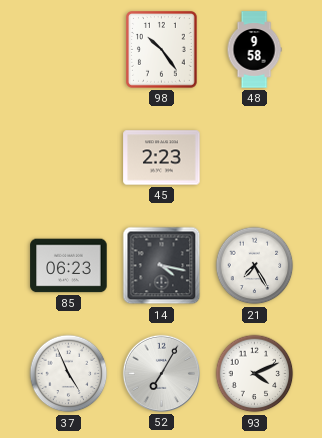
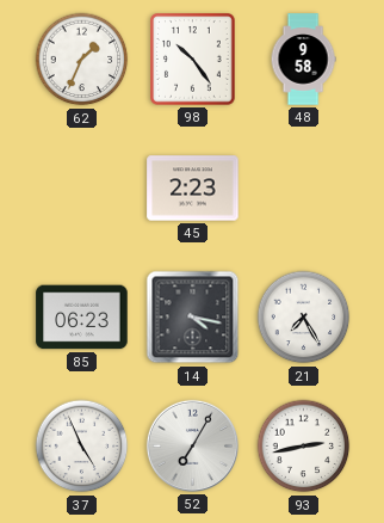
62: none -> 1:34 (82, 60)
93: 4:11 -> 2:43 (304, 447)
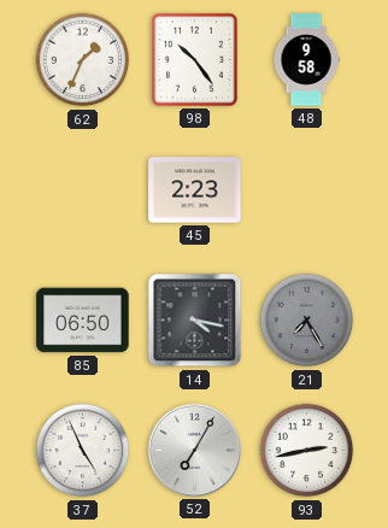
85: 06:23 -> 06:50 (83, 321)
21 dial: white -> grey (307, 321)
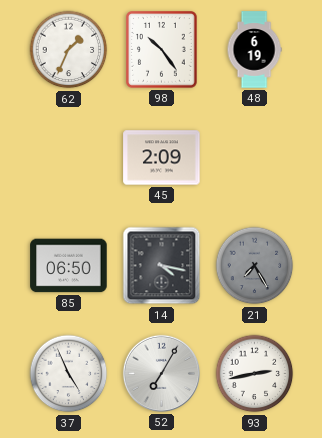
48: 9:58 -> 6:19 (254, 50)
45: 2:23 -> 2:09 (162, 158)
